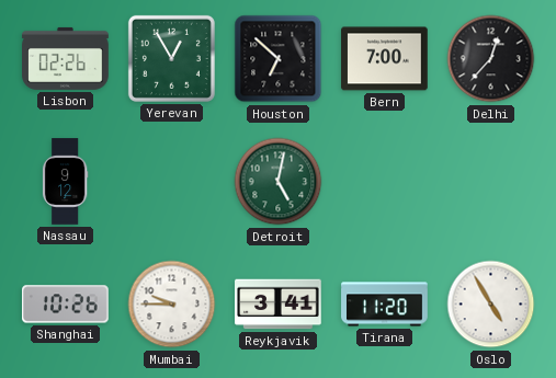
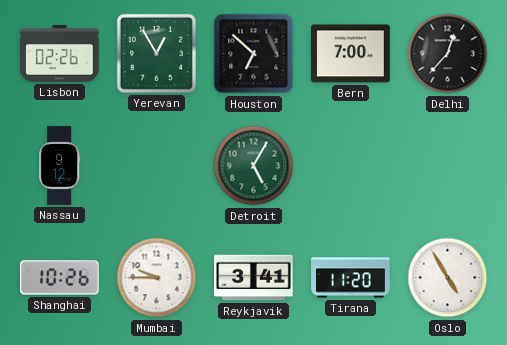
Detroit: 5:02 -> 5:05 (254, 166)
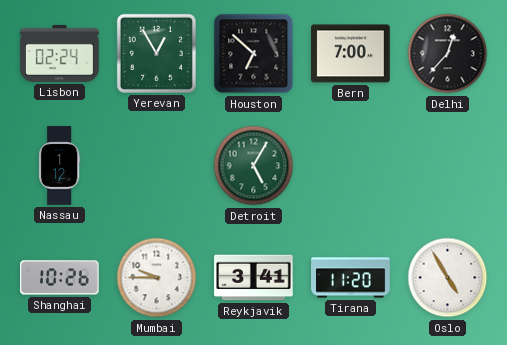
Lisbon: 02:26 -> 02:24 (60, 53)
Nassau: 9:12 -> 1:12 (59, 166)
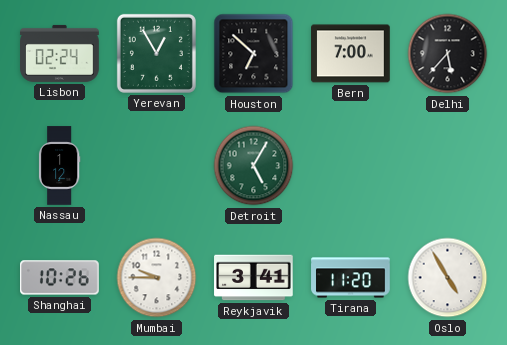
Delhi: 12:37 -> 5:37 (448, 54)
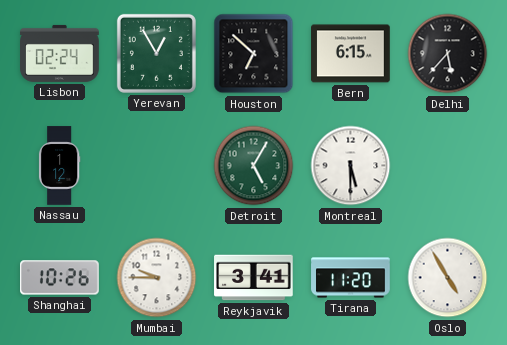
Bern: 7:00 -> 6:15 (351, 54)
Montreal: none -> 5:30 (351, 166)
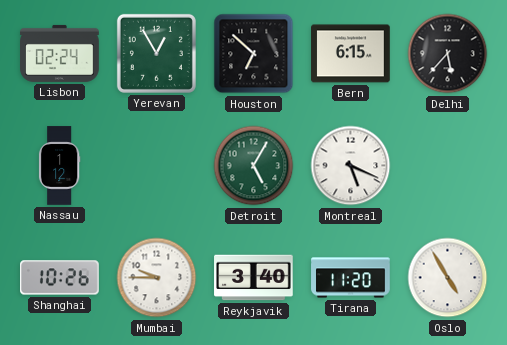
Montreal: 5:30 -> 5:19 (351, 166)
Reykjavik: 3:41 -> 3:40 (254, 278)
